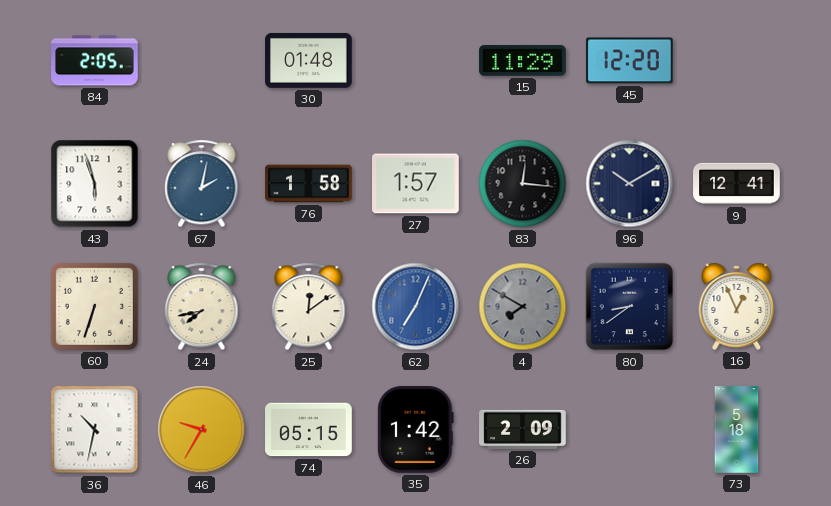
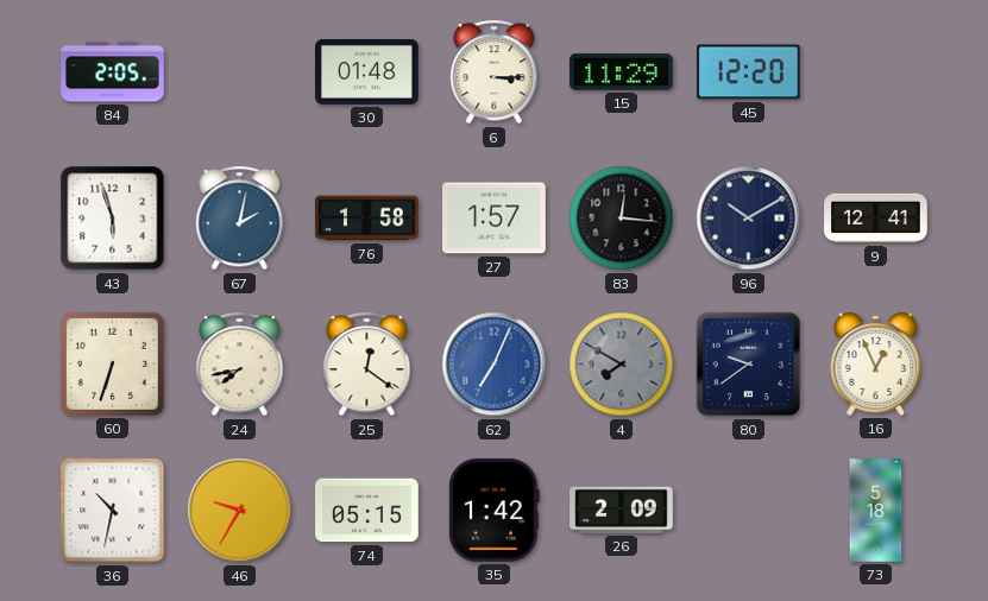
6: none -> 3:15 (495, 72)
25: 12:09 -> 12:21 (367, 365)
80: 8:39 -> 9:39 (749, 365)
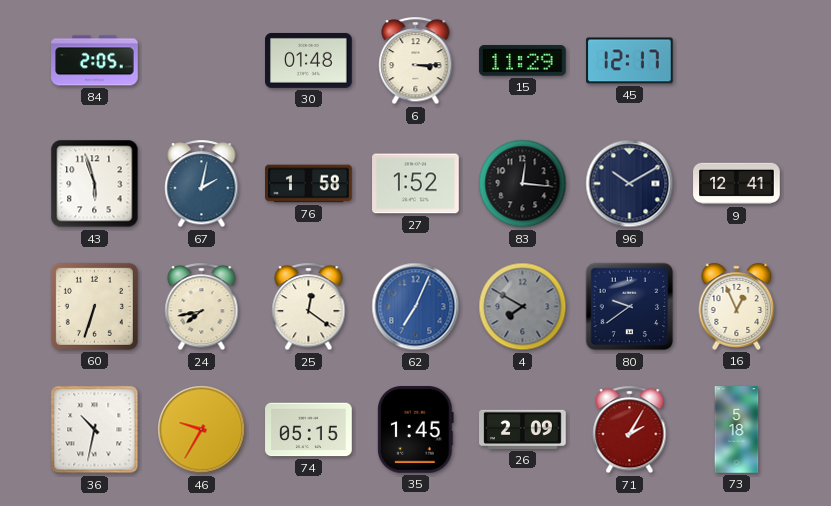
45: 12:20 -> 12:17 (630, 61)
27: 1:57 -> 1:52 (416, 184)
35: 1:42 -> 1:45 (416, 430)
71: none -> 2:05 (630, 430)
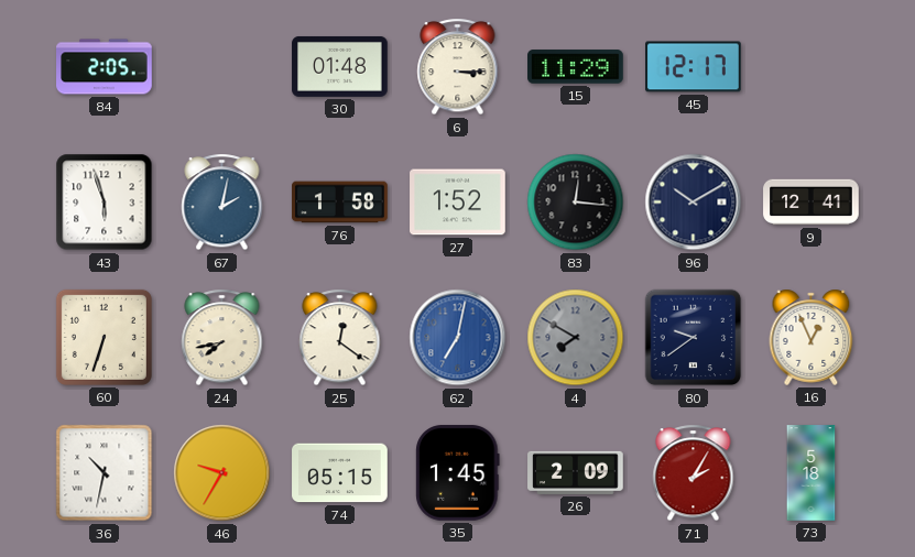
62: 7:04 -> 7:02 (458, 338)
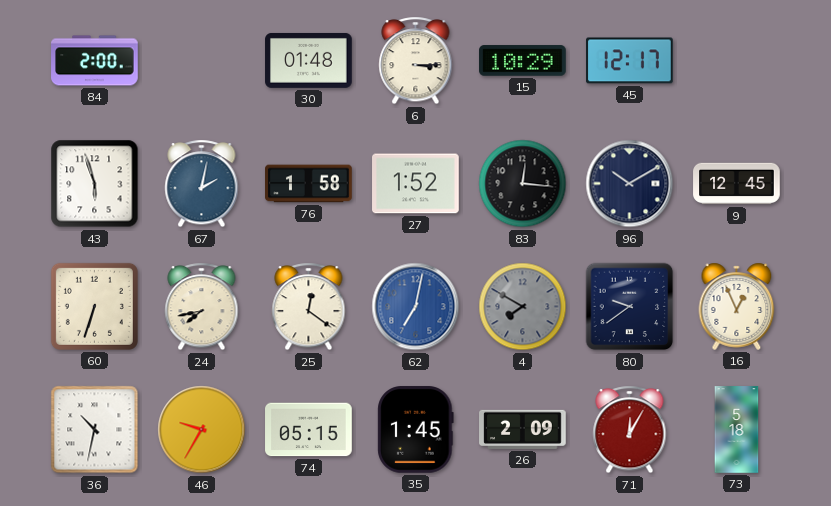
84: 2:05 -> 2:00 (95, 61)
15: 11:29 -> 10:29 (523, 61)
9: 12:41 -> 12:45 (737, 184)
71: 2:05 -> 12:05 (630, 430)
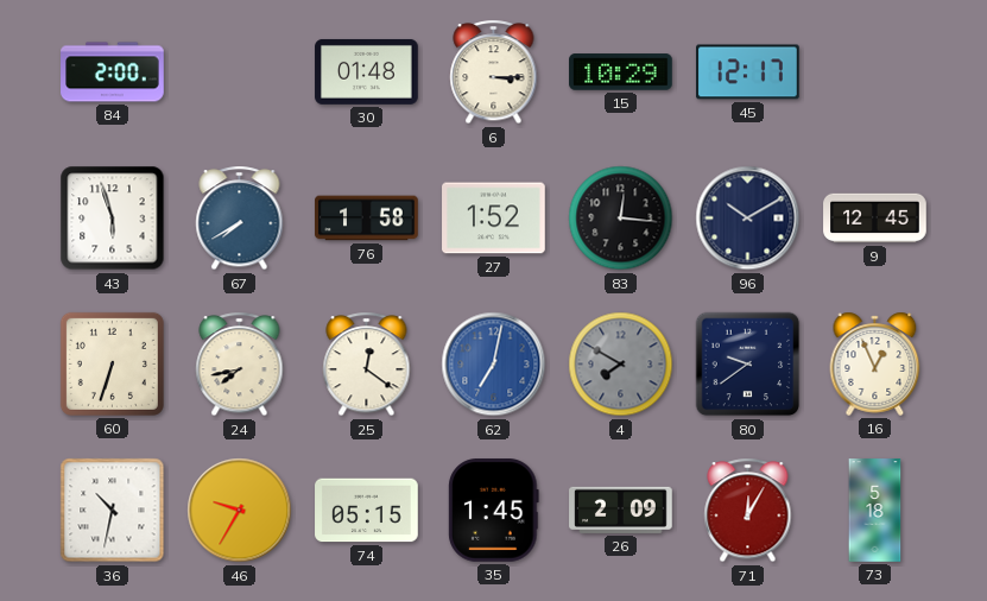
67: 2:02 -> 7:40 (240, 219)
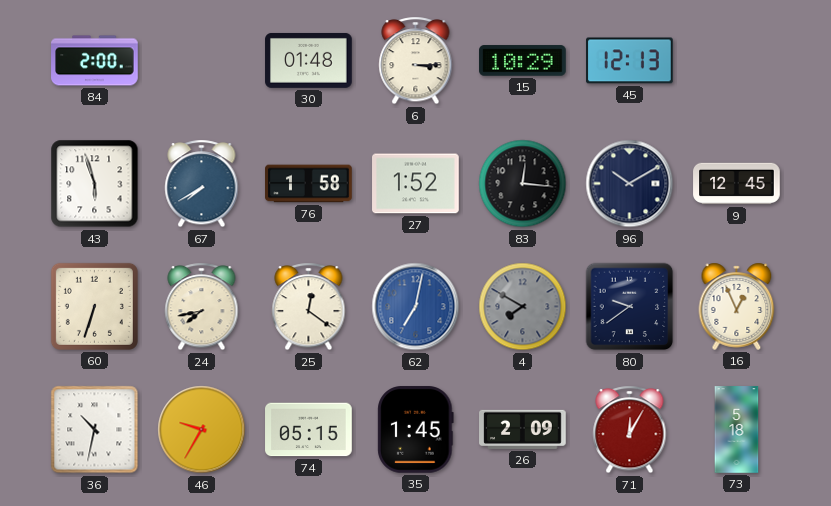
45: 12:17 -> 12:13 (630, 61)
